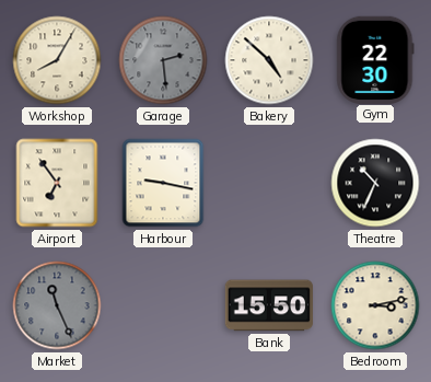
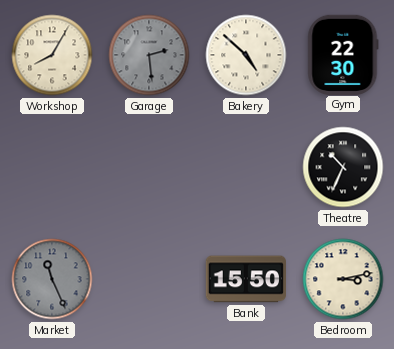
Airport: 6:54 -> none (57, 183)
Harbour: 9:17 -> none (163, 183)
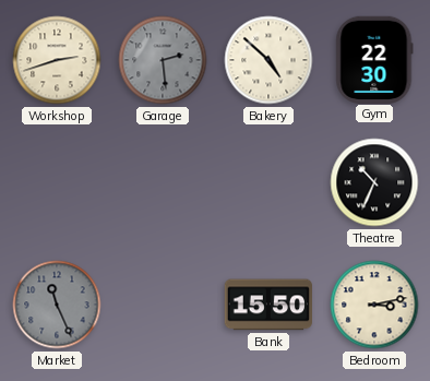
Workshop: 8:05 -> 2:42 (57, 60)
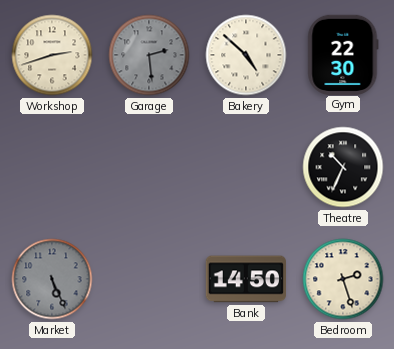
Market: 11:26 -> 5:26 (52, 279)
Bank: 15:50 -> 14:50 (246, 279)
Bedroom: 3:13 -> 2:27 (343, 279)
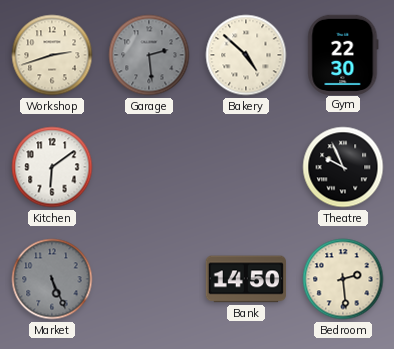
Kitchen: none -> 6:09 (52, 167)
Theatre: 10:34 -> 9:56 (343, 167)
Bedroom: 2:27 -> 2:29 (343, 279)
